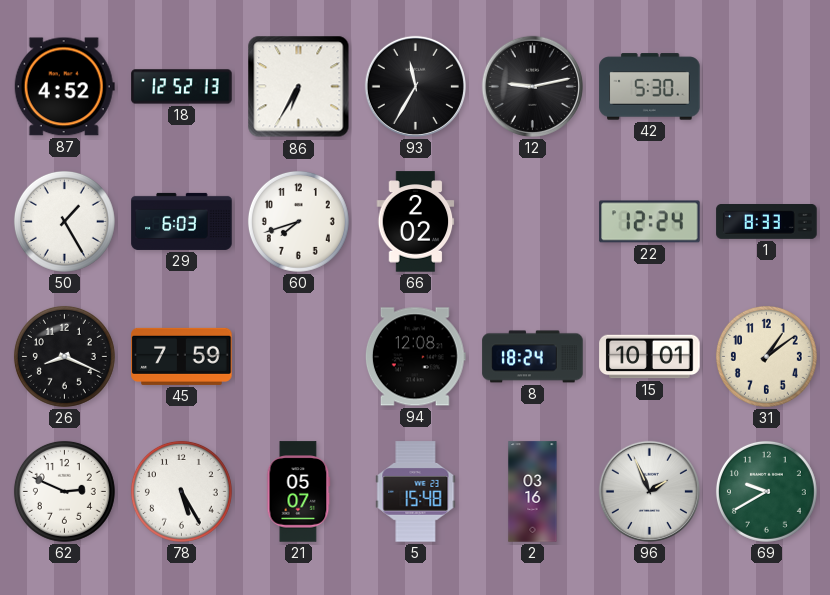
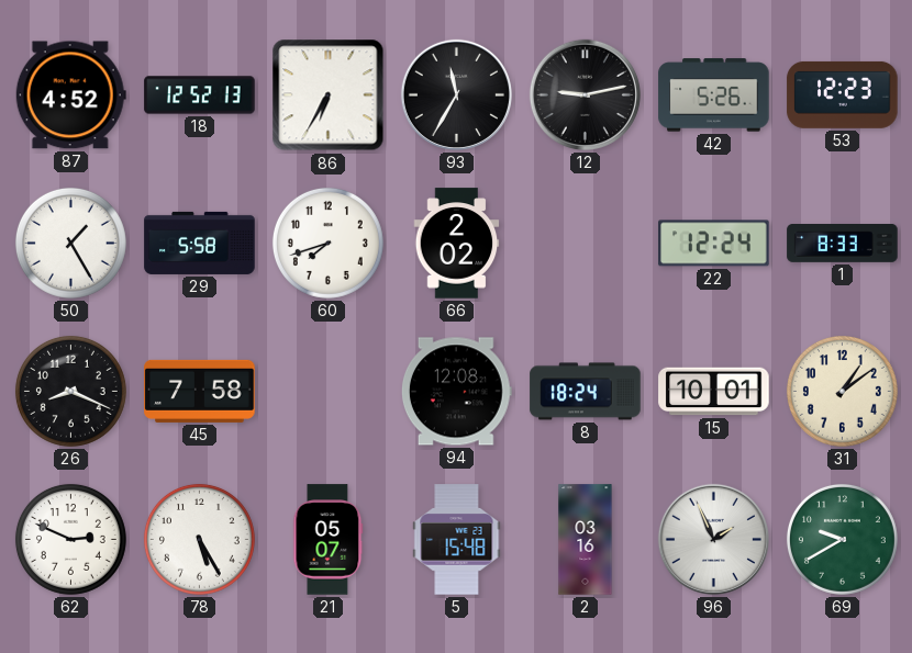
42: 5:30 -> 5:26 (714, 95)
53: none -> 12:23 (843, 94)
29: 6:03 -> 5:58 (200, 243)
45: 7:59 -> 7:58 (200, 391)
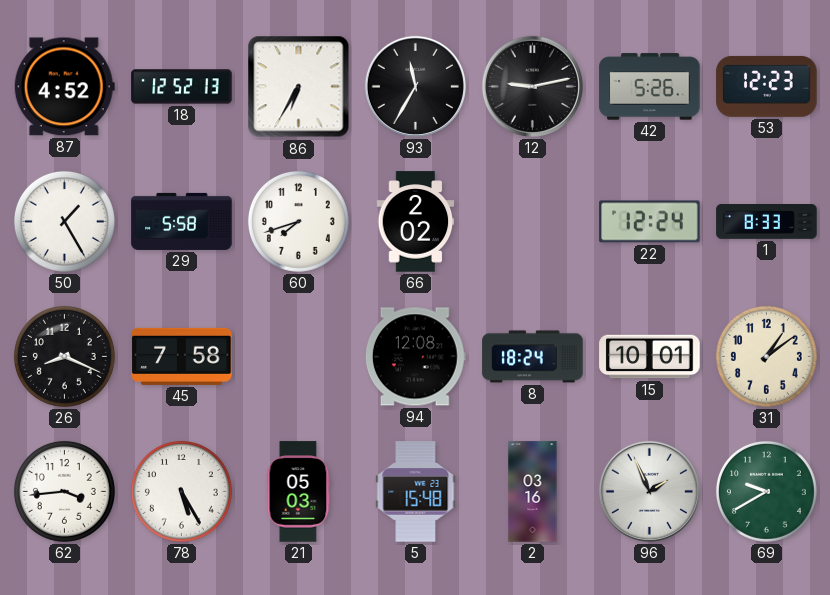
62: 2:49 -> 3:44 (64, 491)
21: 05:07 -> 05:03 (299, 492)
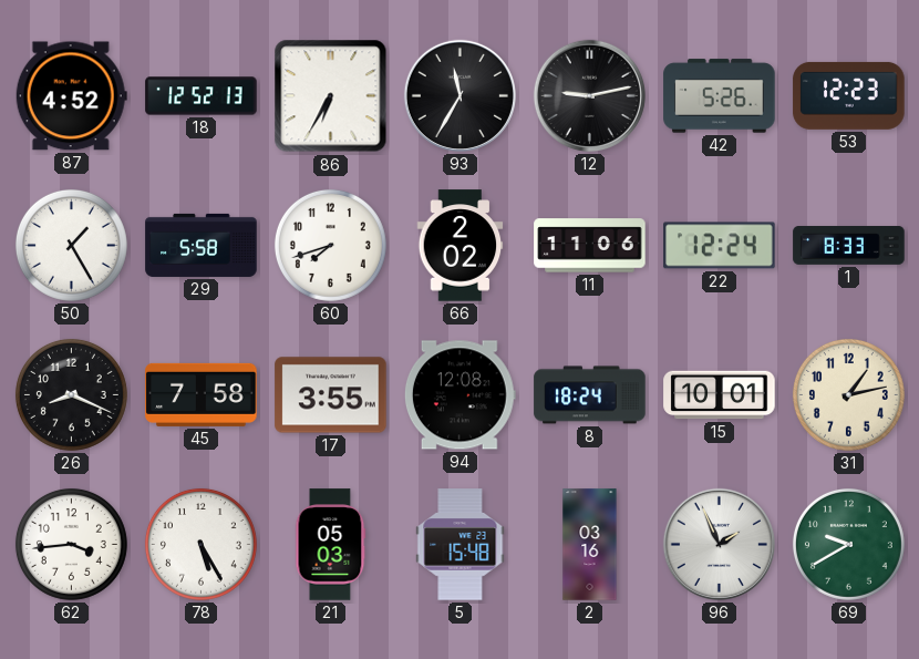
11: none -> 11:06 (590, 246)
17: none -> 3:55 (331, 395)
31: 1:09 -> 1:13 (848, 394)
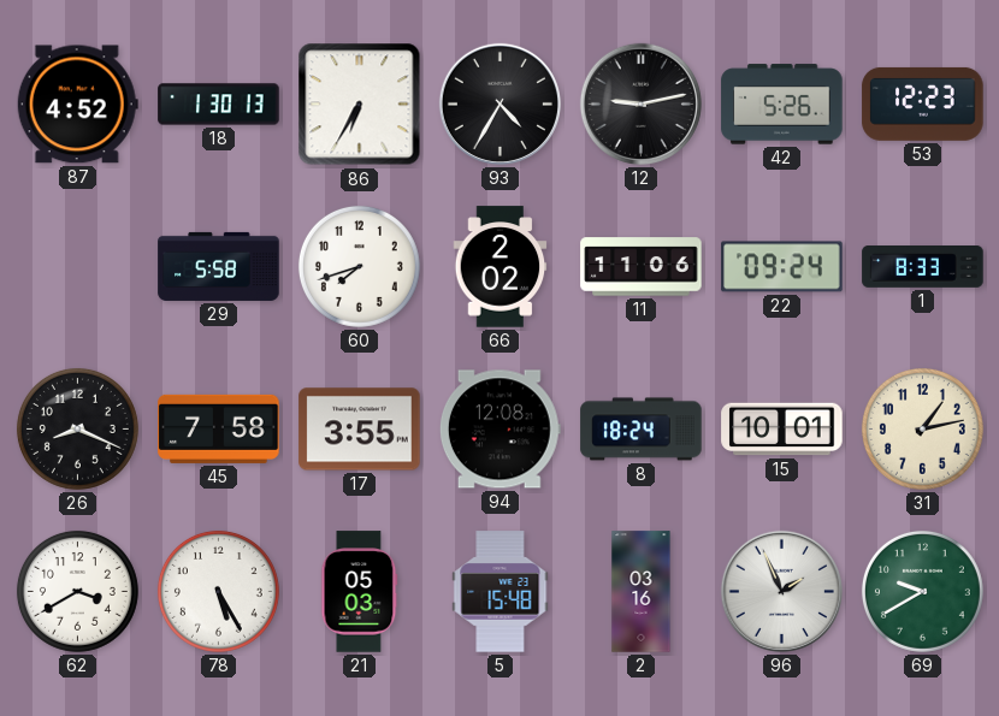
18: 12:52 -> 1:30 (219, 105)
93: 11:35 -> 4:35 (499, 103)
50: 1:25 -> none (71, 245)
22: 12:24 -> 09:24 (782, 267)
62: 3:44 -> 3:40 (77, 591)
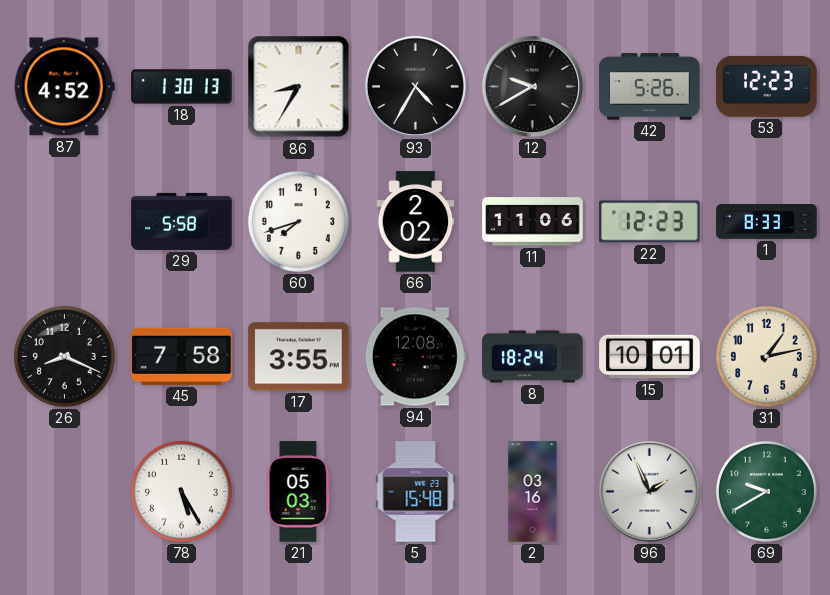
86: 6:35 -> 8:35 (299, 87)
12: 9:13 -> 9:40 (532, 86)
22: 09:24 -> 12:23 (650, 222)
62: 3:40 -> none (77, 591)
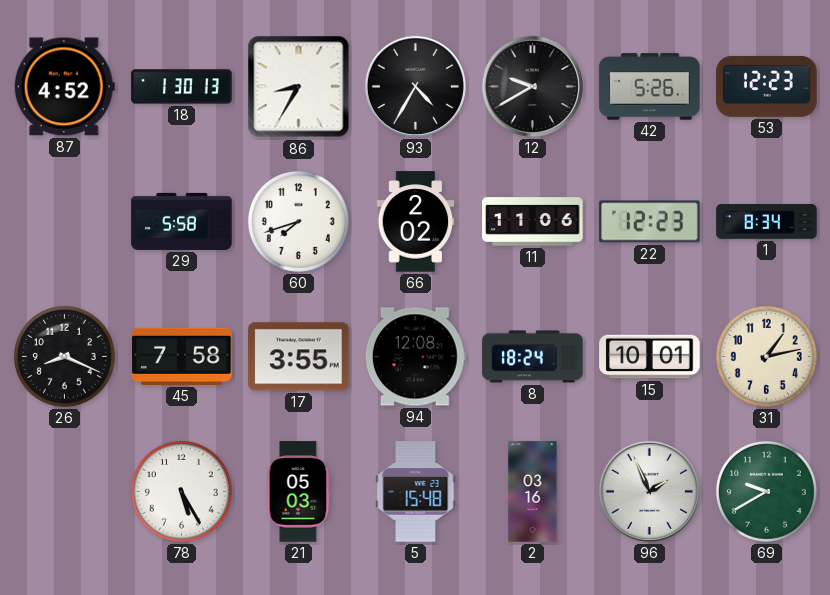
1: 8:33 -> 8:34 (767, 222)
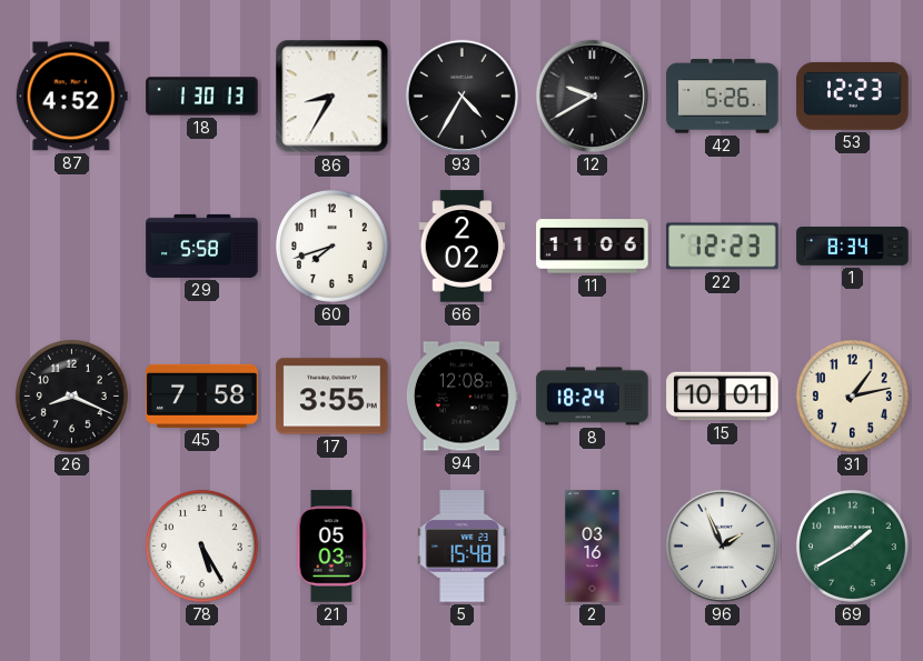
69: 9:40 -> 1:40 (852, 545)
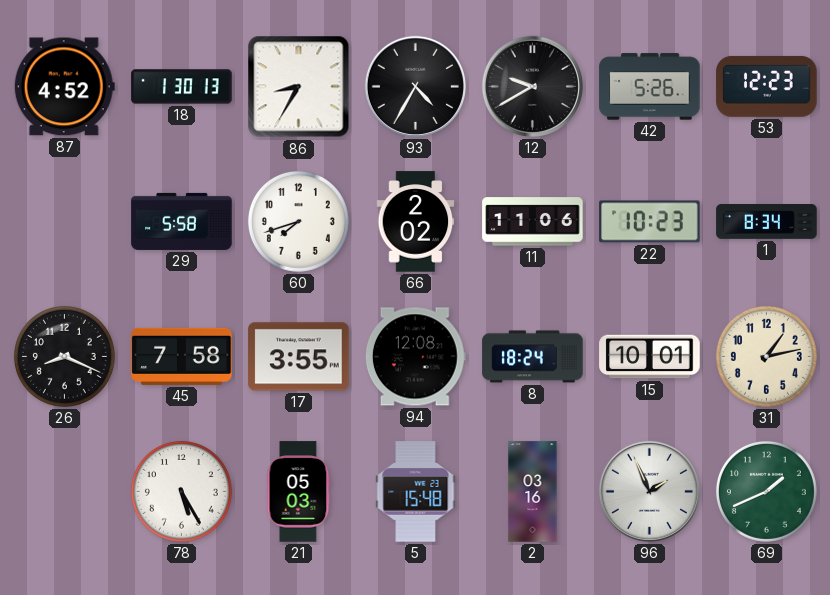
22: 12:23 -> 10:23 (650, 222)
69: 1:40 -> 1:41 (766, 491)
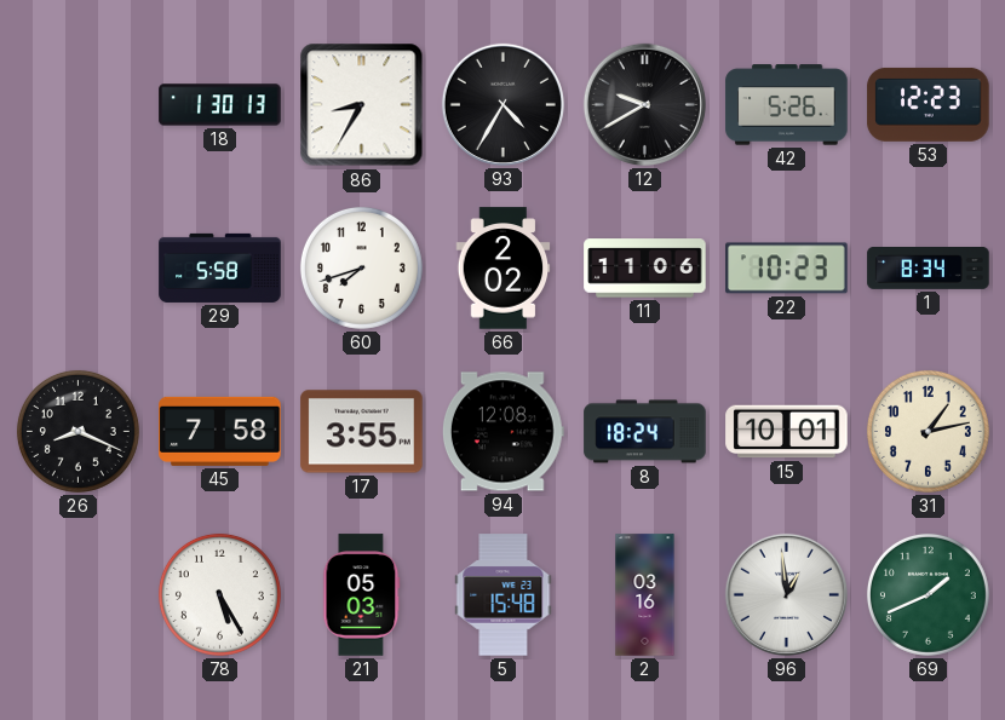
87: 4:52 -> none (64, 87)
96: 1:56 -> 12:59 (786, 594)
